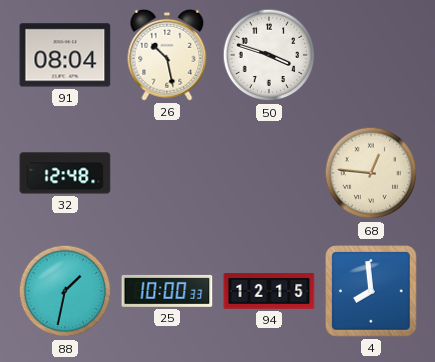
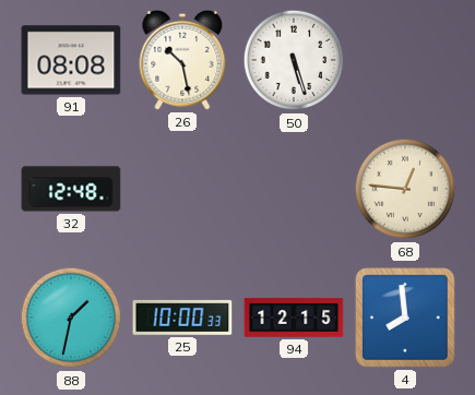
91: 08:04 -> 08:08 (71, 60)
50: 3:48 -> 5:27 (294, 60)
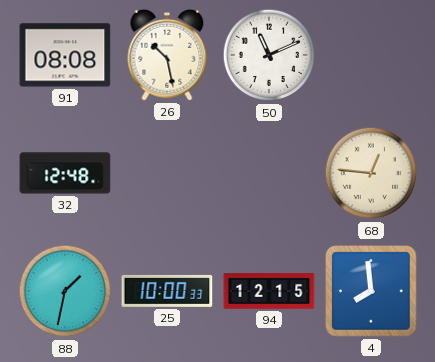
50: 5:27 -> 11:11 (269, 55)
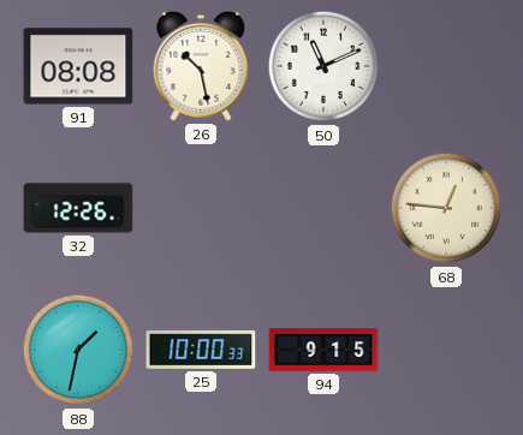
32: 12:48 -> 12:26 (78, 208)
94: 12:15 -> 9:15 (323, 350)
4: 7:59 -> none (371, 291)
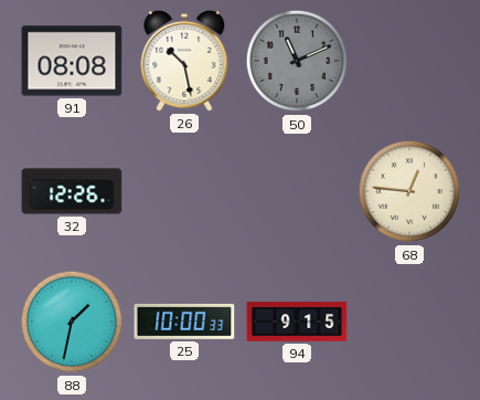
50 dial: white -> grey (297, 61)
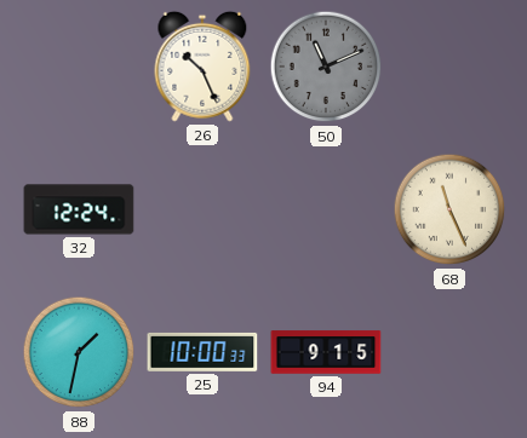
91: 08:08 -> none (72, 61)
26: 10:28 -> 10:26 (202, 67)
32: 12:26 -> 12:24 (79, 209)
68: 12:46 -> 11:26 (449, 209)
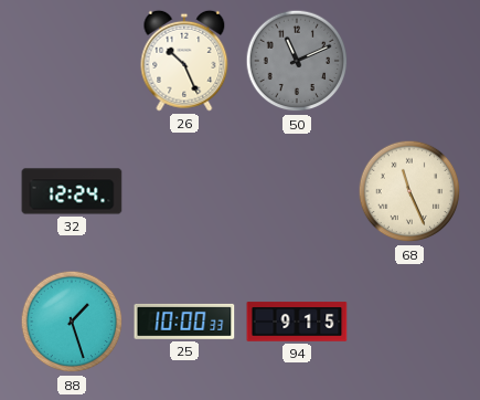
88: 1:32 -> 1:27 (72, 322)
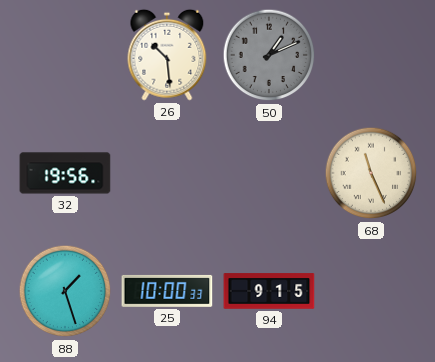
26: 10:26 -> 10:29 (167, 55)
50: 11:11 -> 1:11 (269, 55)
32: 12:24 -> 19:56 (65, 173)
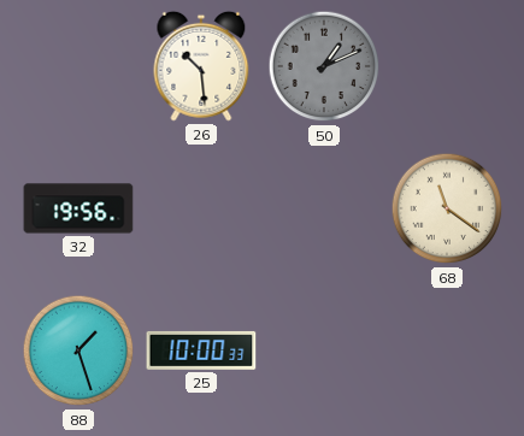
68: 11:26 -> 11:21 (447, 208)
94: 9:15 -> none (269, 291)
